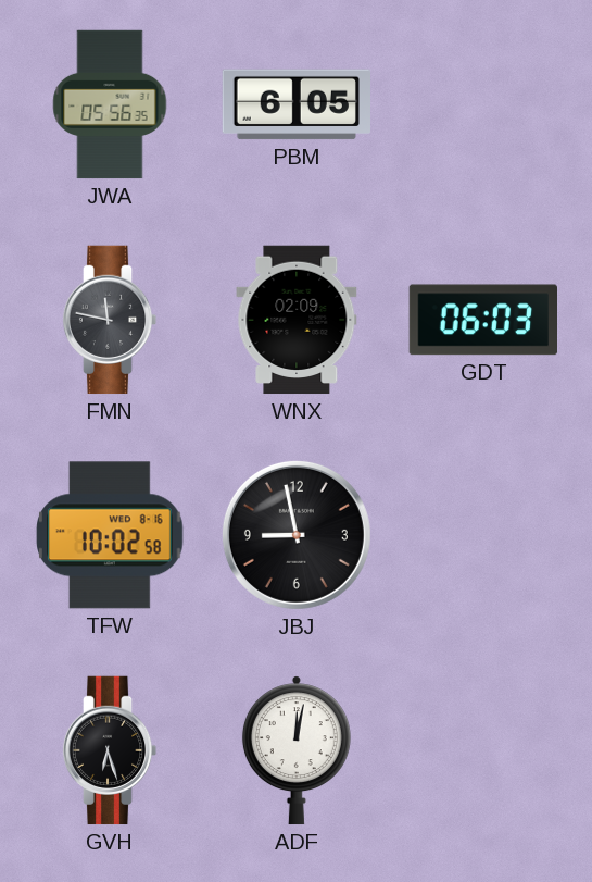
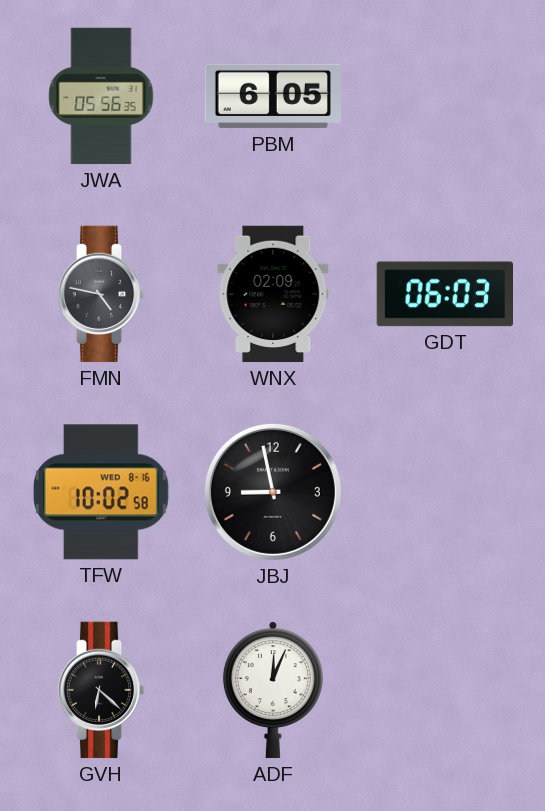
FMN: 11:47 -> 4:47 (101, 294)
GVH: 6:27 -> 6:22 (101, 690)
ADF: 12:02 -> 12:04 (273, 690)
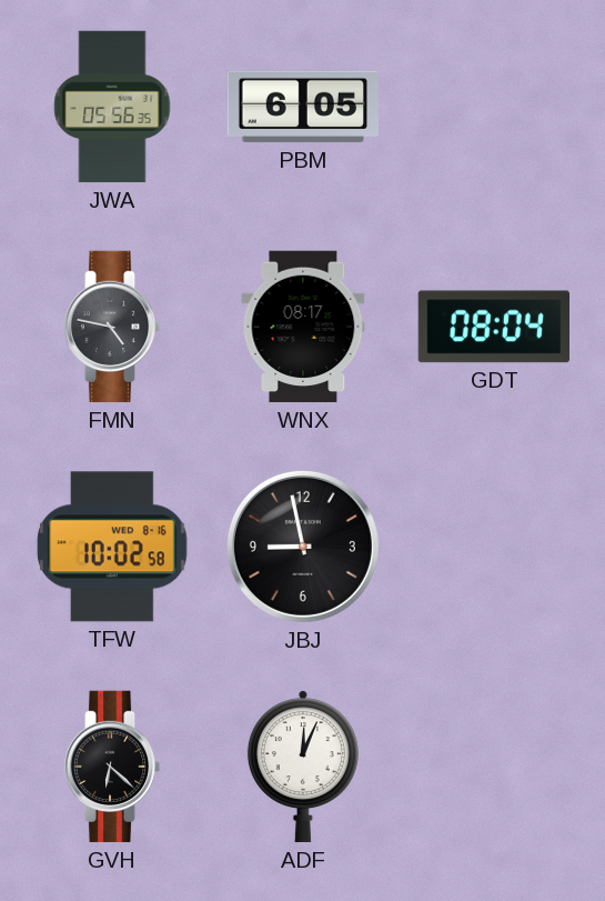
WNX: 02:09 -> 08:17 (303, 327)
GDT: 06:03 -> 08:04 (493, 327)
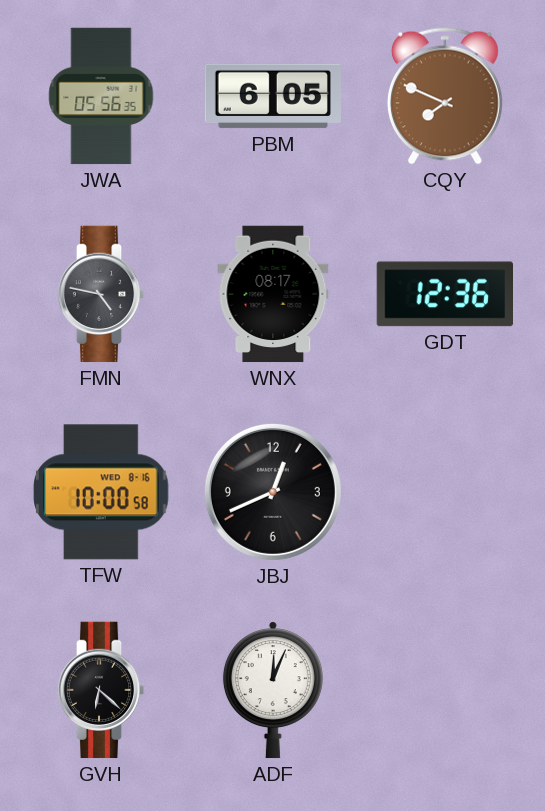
CQY: none -> 7:49 (445, 96)
GDT: 08:04 -> 12:36 (444, 294)
TFW: 10:02 -> 10:00 (101, 492)
JBJ: 8:58 -> 12:41 (273, 492)
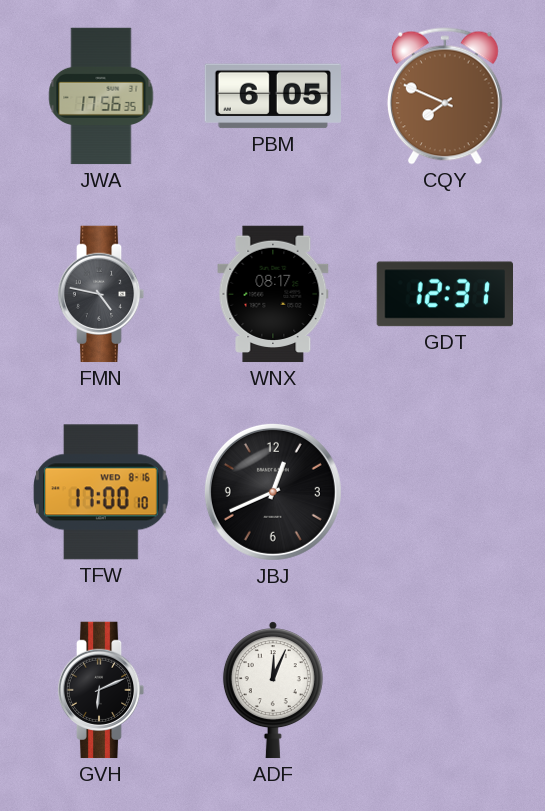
JWA: 05:56 -> 17:56 (101, 96)
GDT: 12:36 -> 12:31 (444, 294)
TFW: 10:00 -> 17:00 (101, 492)
GVH: 6:22 -> 6:11 (101, 690)
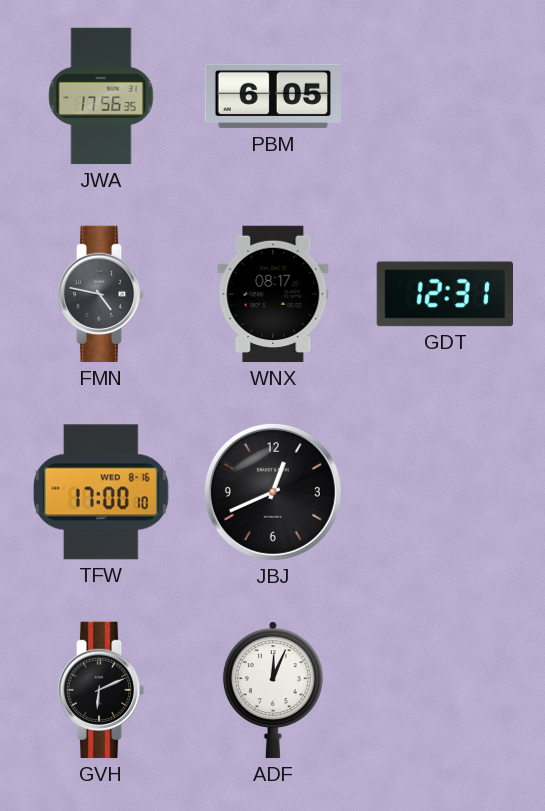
CQY: 7:49 -> none (445, 96)
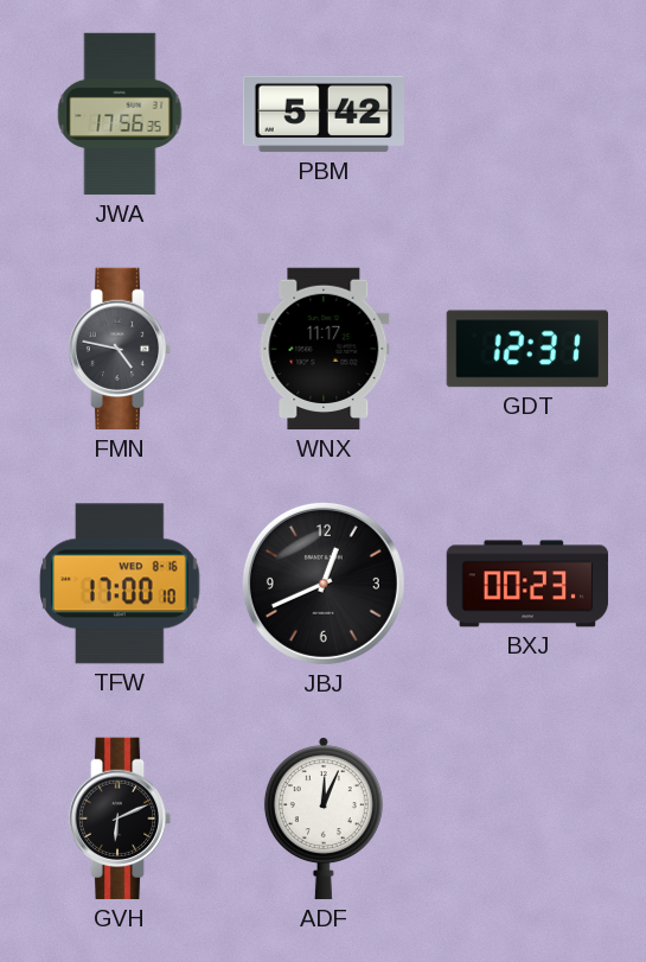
PBM: 6:05 -> 5:42 (322, 114)
WNX: 08:17 -> 11:17 (324, 349)
BXJ: none -> 00:23 (527, 584)
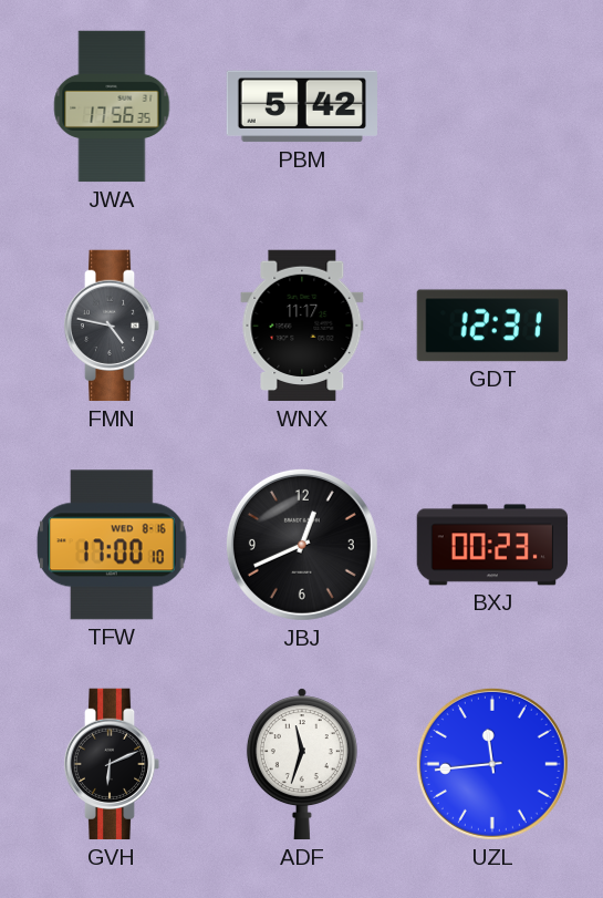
ADF: 12:04 -> 11:33 (302, 764)
UZL: none -> 11:44 (492, 764)
